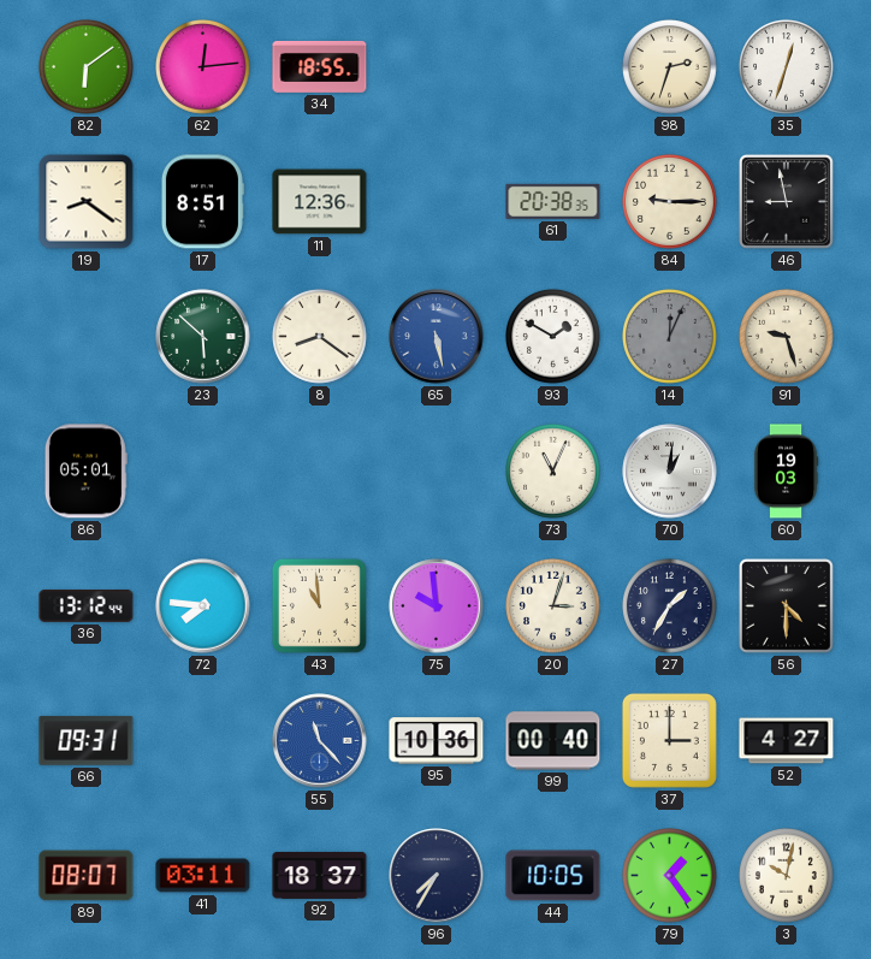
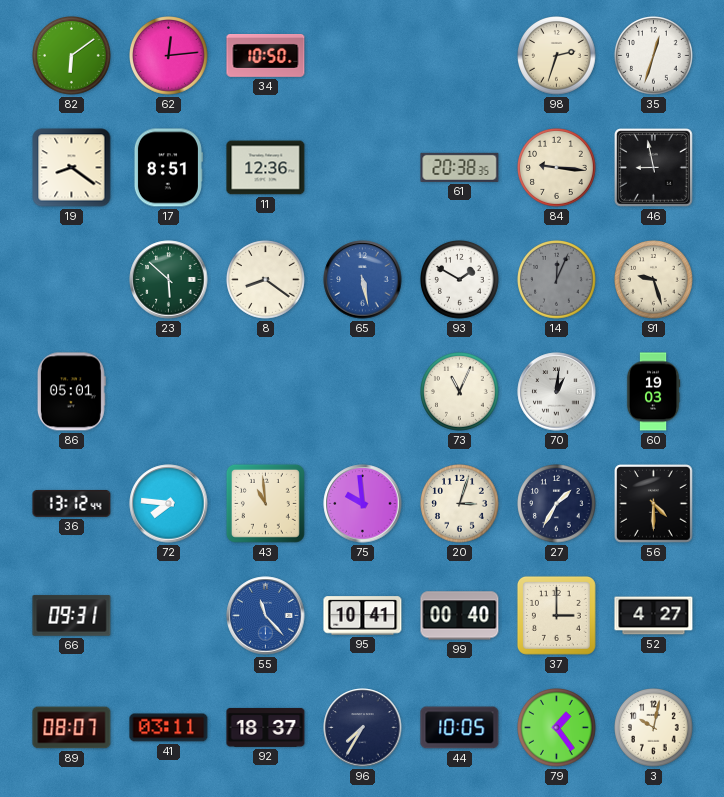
34: 18:55 -> 10:50 (266, 56)
84: 9:15 -> 9:16 (557, 168)
95: 10:36 -> 10:41 (363, 616)
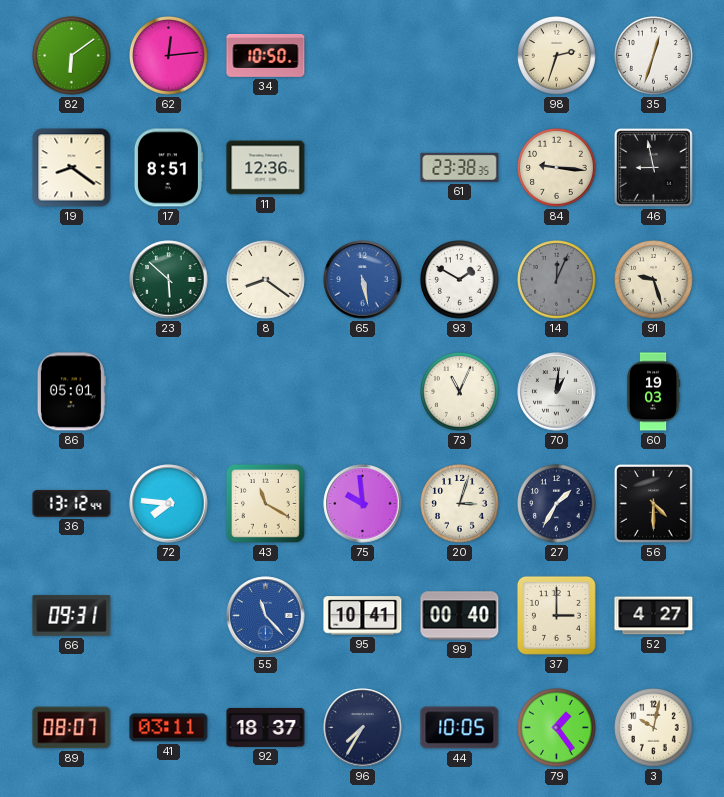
61: 20:38 -> 23:38 (460, 167)
43: 10:59 -> 11:20 (265, 503)
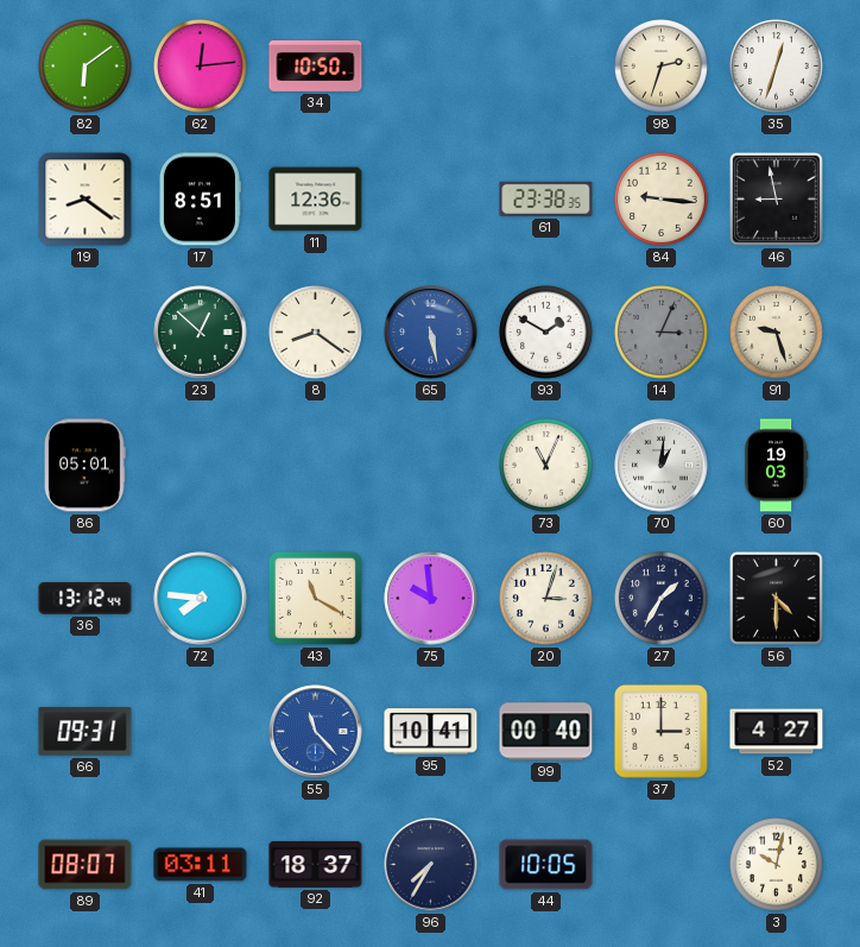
23: 5:52 -> 12:52 (201, 333)
14: 12:04 -> 3:04 (662, 333)
79: 1:24 -> none (557, 728)
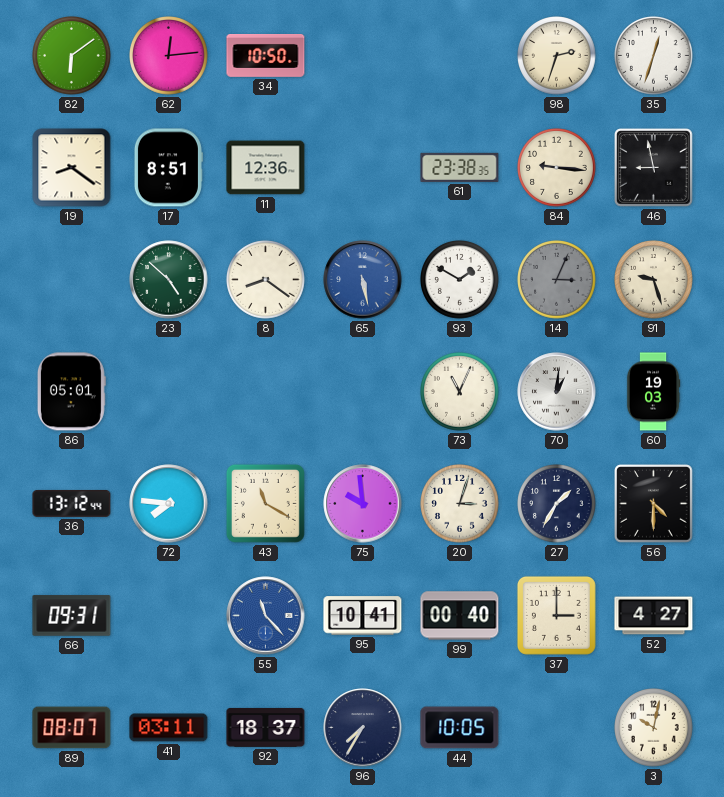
23: 12:52 -> 4:52 (169, 280)
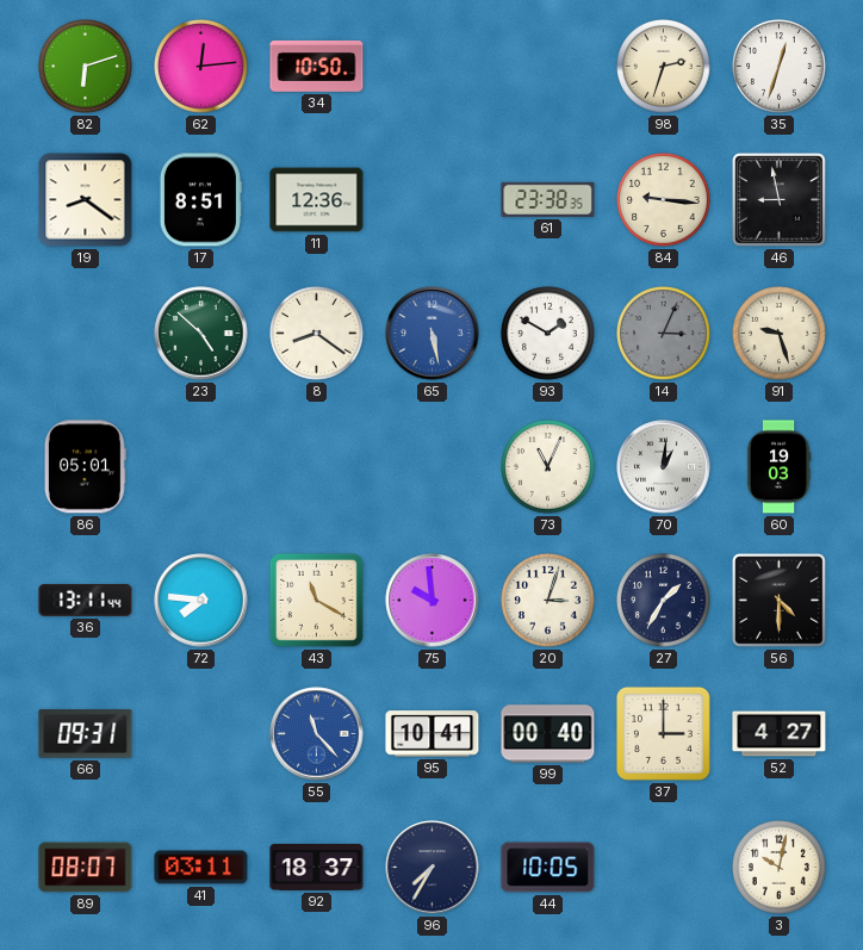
82: 6:09 -> 6:12 (86, 67)
36: 13:12 -> 13:11 (86, 600)
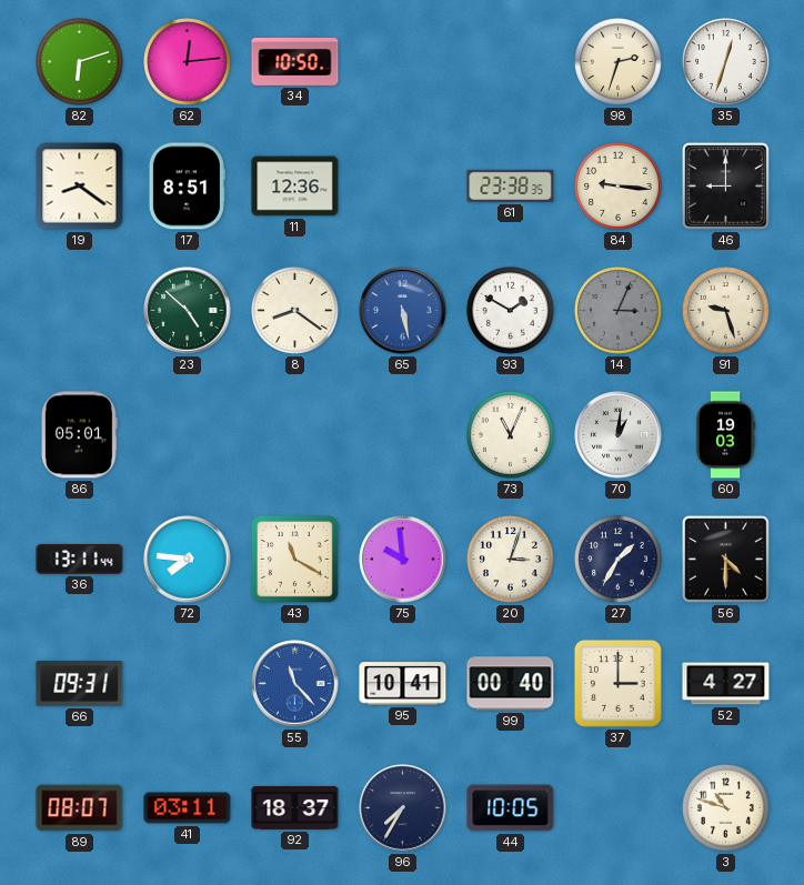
46: 8:58 -> 9:00 (726, 187)
3: 10:02 -> 10:48 (726, 808)
